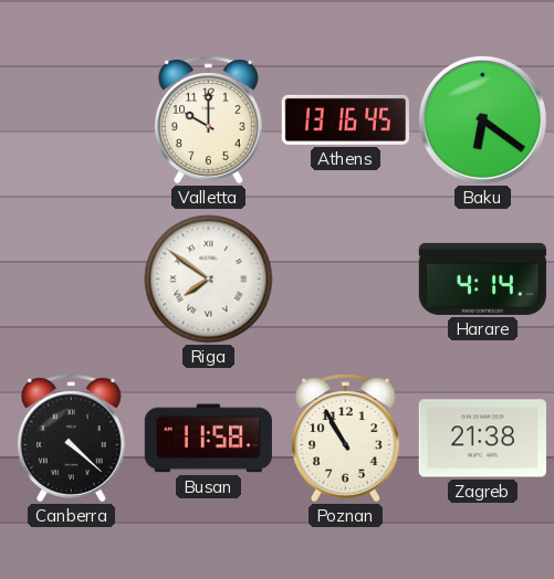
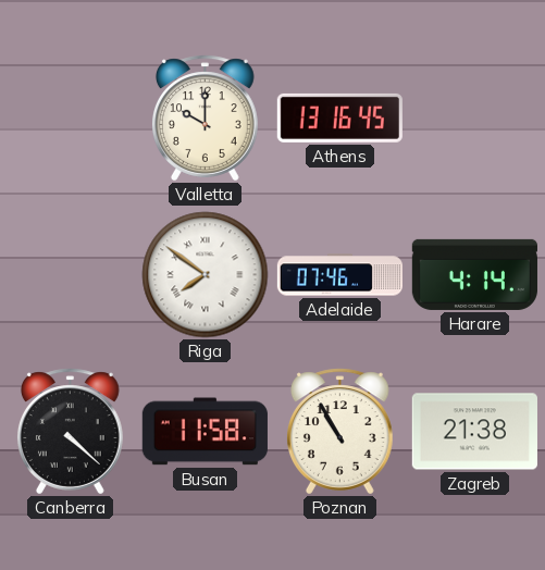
Baku: 6:21 -> none (482, 119)
Adelaide: none -> 07:46 (339, 275)
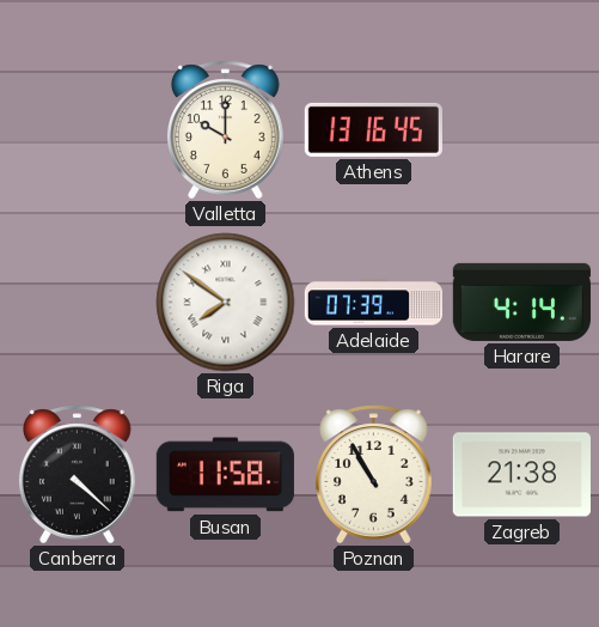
Adelaide: 07:46 -> 07:39 (373, 303)
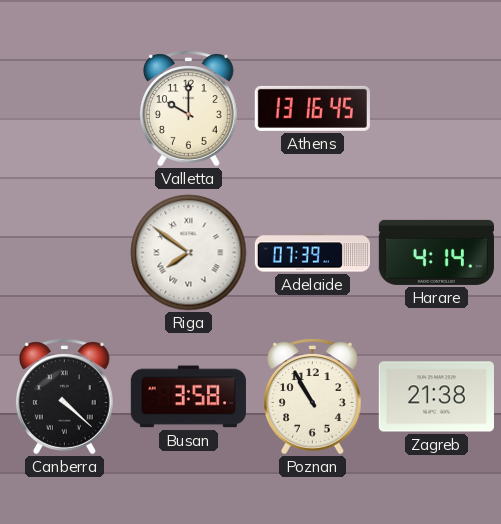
Busan: 11:58 -> 3:58 (188, 397)
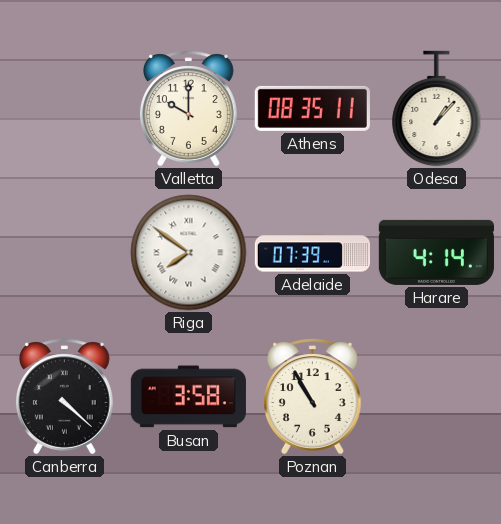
Athens: 13:16 -> 08:35 (312, 108)
Odesa: none -> 1:07 (437, 109)
Zagreb: 21:38 -> none (436, 397)
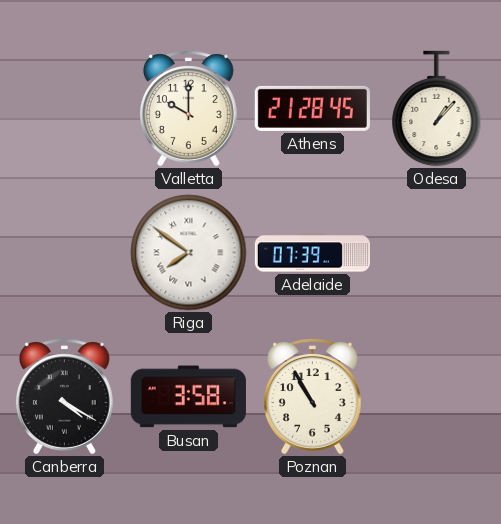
Athens: 08:35 -> 21:28 (312, 108)
Harare: 4:14 -> none (436, 252)
Canberra: 4:22 -> 4:20 (64, 397)
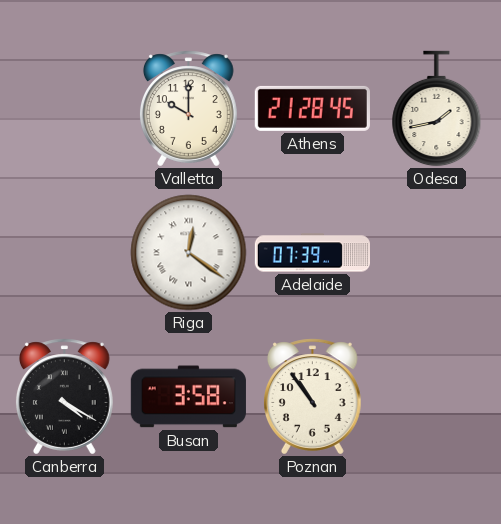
Odesa: 1:07 -> 1:43 (437, 109)
Riga: 7:51 -> 12:21 (189, 253)
Poznan: 10:55 -> 10:54 (312, 397)
